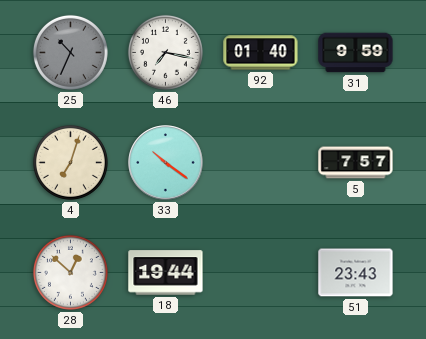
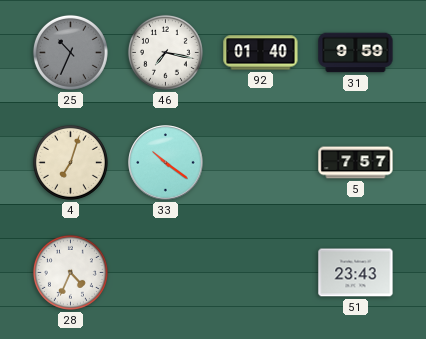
28: 12:52 -> 4:34 (70, 272)
18: 19:44 -> none (166, 273)
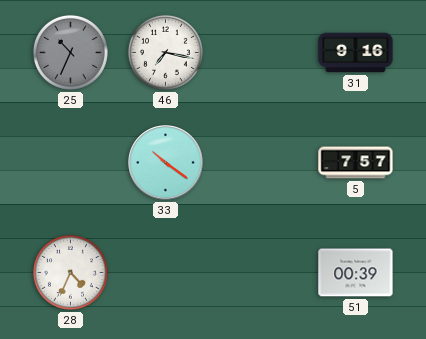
92: 01:40 -> none (261, 53)
31: 9:59 -> 9:16 (356, 53)
4: 7:03 -> none (70, 162)
51: 23:43 -> 00:39 (356, 273)
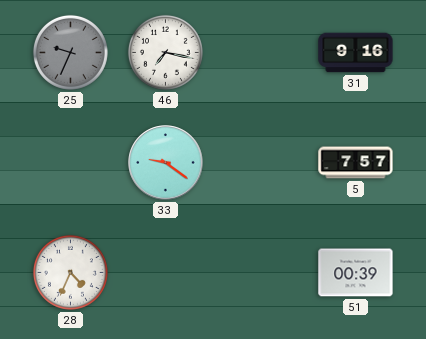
25: 10:34 -> 9:34 (70, 52)
33: 10:21 -> 9:21 (166, 163)
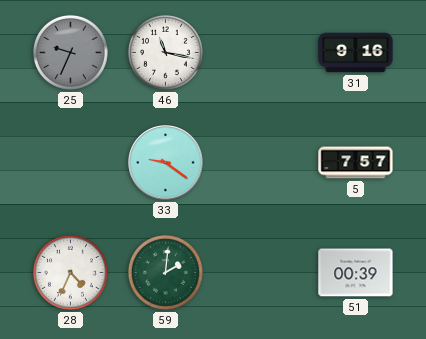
46: 7:17 -> 11:17 (165, 52)
59: none -> 2:01 (165, 272)
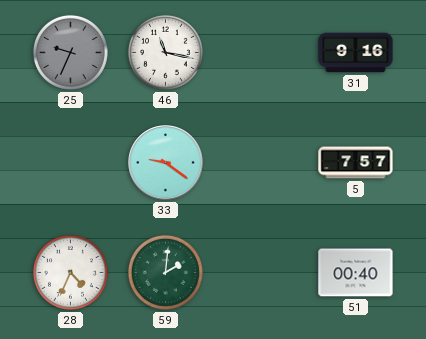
51: 00:39 -> 00:40 (356, 273)
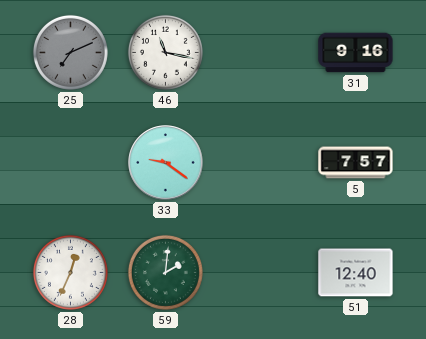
25: 9:34 -> 7:11 (70, 52)
28: 4:34 -> 12:34 (70, 272)
51: 00:40 -> 12:40 (356, 273)
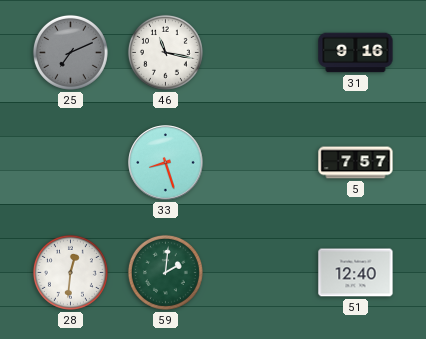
33: 9:21 -> 8:27 (166, 163)
28: 12:34 -> 12:31 (70, 272)
